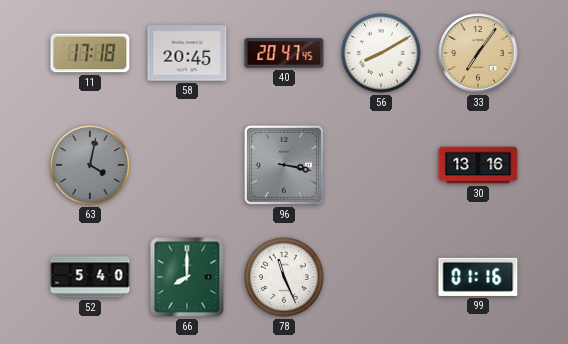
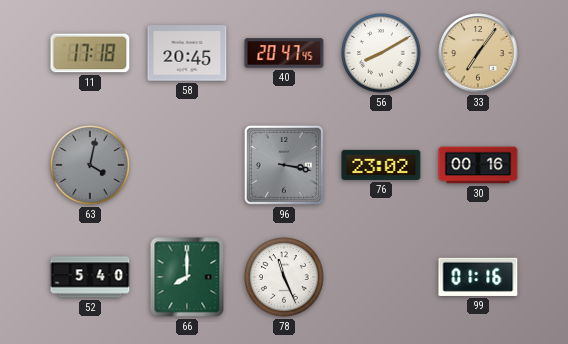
76: none -> 23:02 (381, 165)
30: 13:16 -> 00:16 (478, 165)
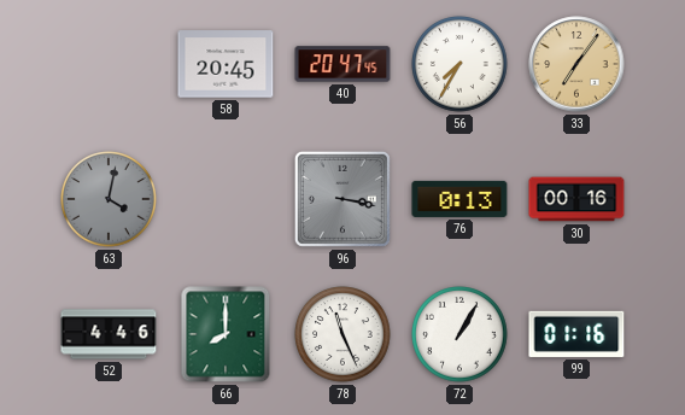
11: 17:18 -> none (90, 53)
56: 8:10 -> 7:35 (459, 64)
76: 23:02 -> 0:13 (459, 199)
52: 5:40 -> 4:46 (109, 334)
72: none -> 1:05 (459, 334)
